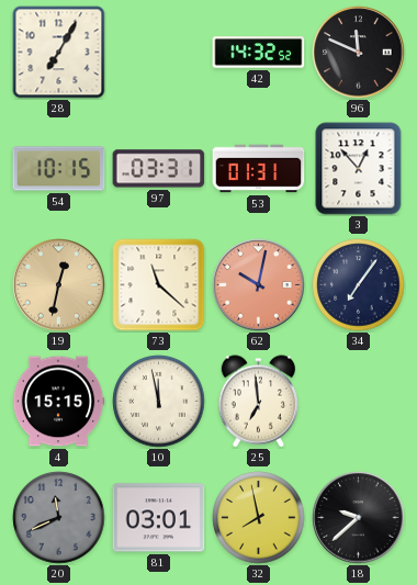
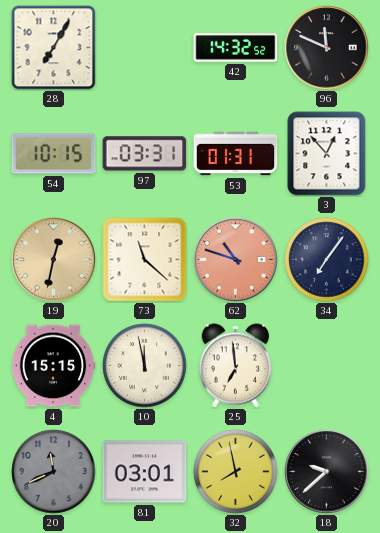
62: 10:02 -> 10:48 (236, 260)
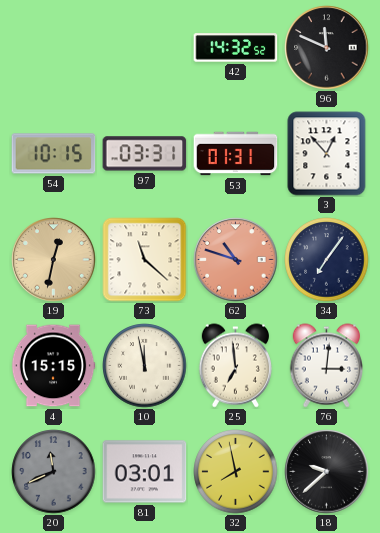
28: 7:05 -> none (54, 48)
76: none -> 3:01 (326, 366)
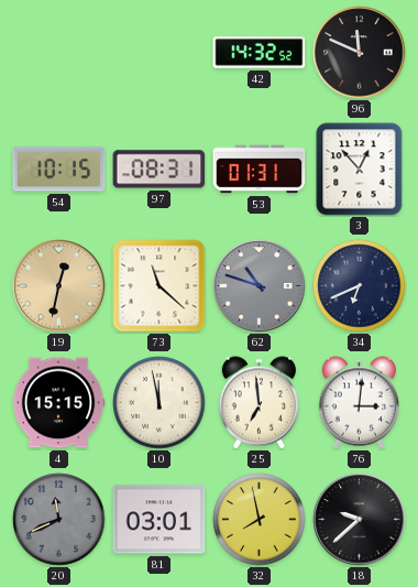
97: 03:31 -> 08:31 (159, 170)
62 dial: salmon -> grey (260, 286)
34: 7:06 -> 6:41 (360, 286)
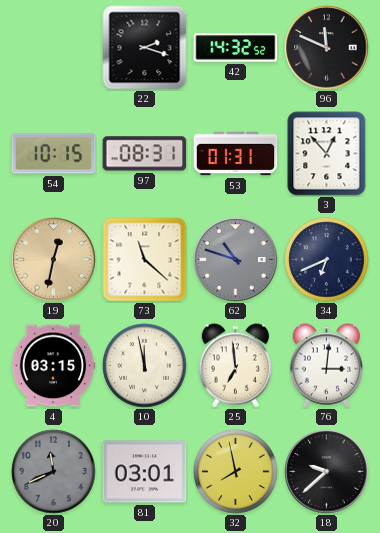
22: none -> 2:18 (145, 48)
4: 15:15 -> 03:15 (53, 366)
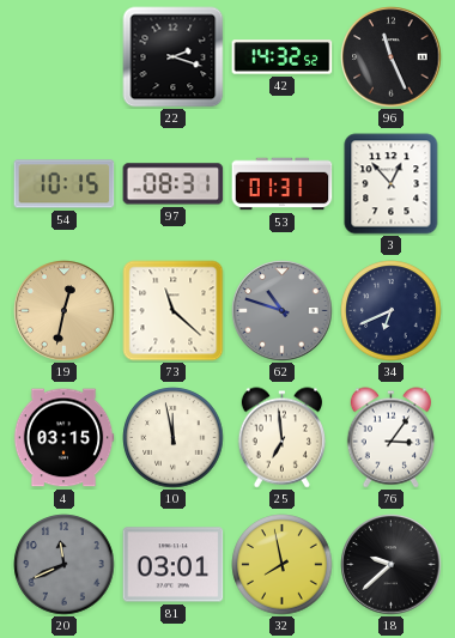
96: 11:49 -> 11:26 (392, 57)
76: 3:01 -> 3:06 (390, 438)
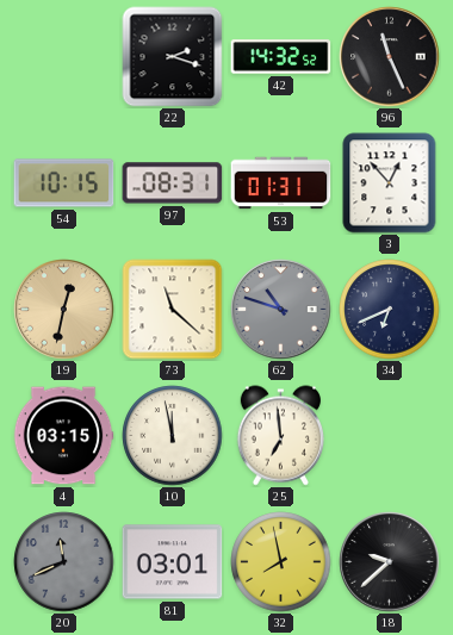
76: 3:06 -> none (390, 438)
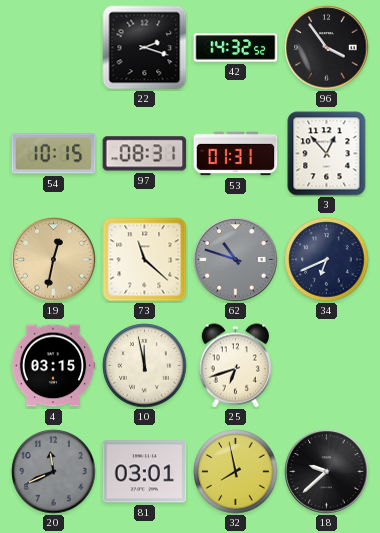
96: 11:26 -> 3:54 (327, 48)
25: 6:59 -> 6:42 (235, 366)
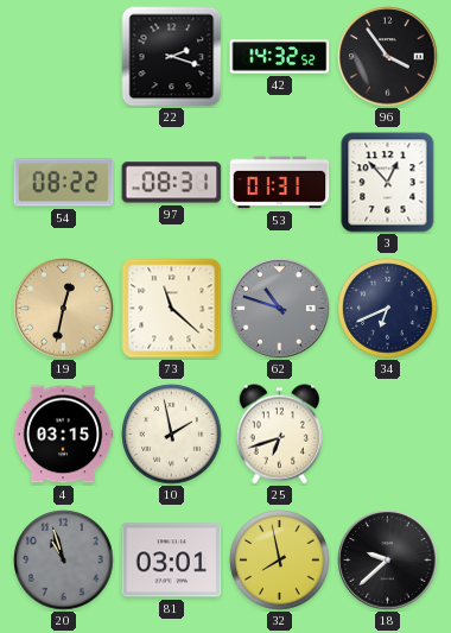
54: 10:15 -> 08:22 (64, 183)
10: 11:58 -> 1:58 (172, 435)
20: 11:41 -> 10:57 (64, 561)
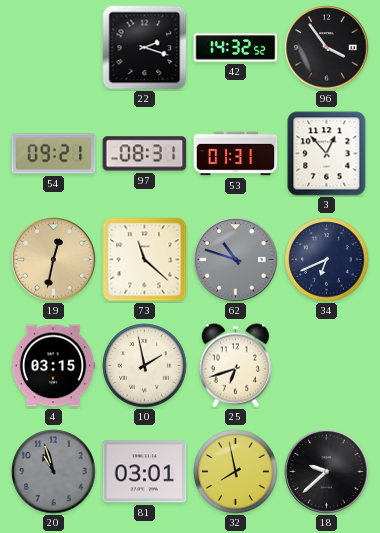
54: 08:22 -> 09:21 (54, 154)
